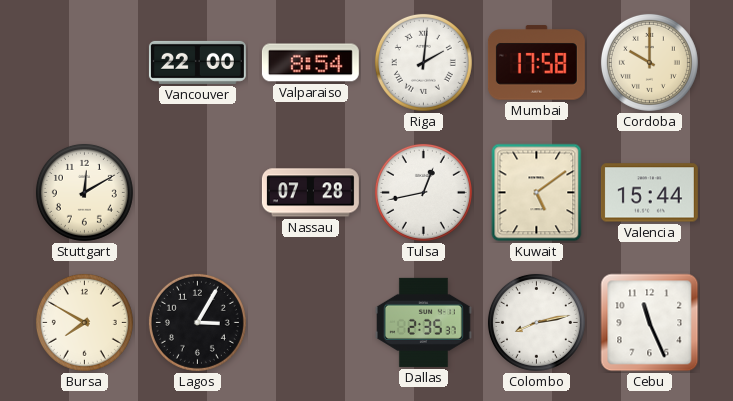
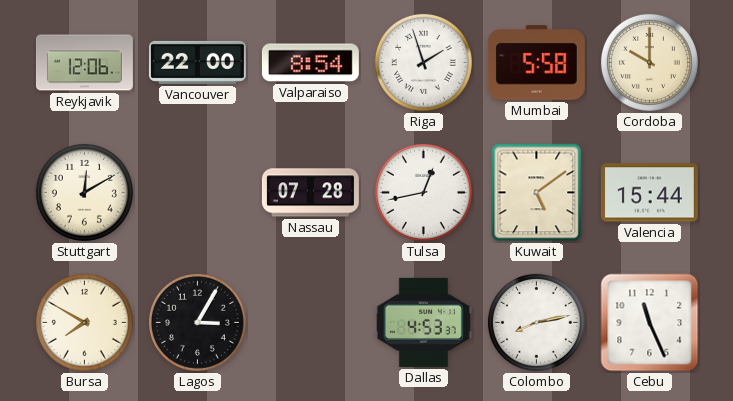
Reykjavik: none -> 12:06 (84, 63)
Riga: 2:01 -> 1:57 (423, 62)
Mumbai: 17:58 -> 5:58 (536, 63)
Dallas: 2:35 -> 4:53 (423, 322)
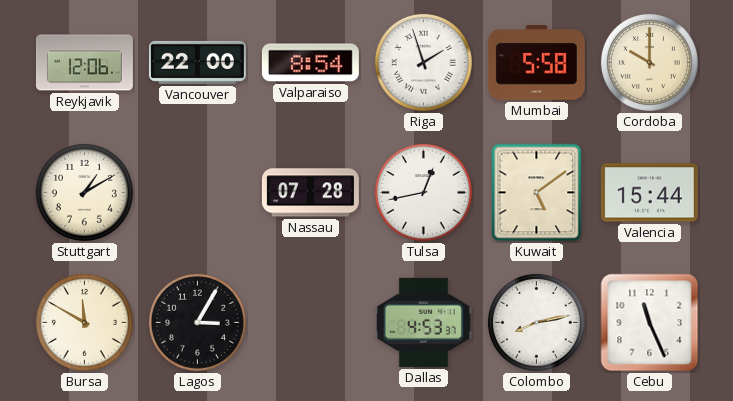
Stuttgart: 12:10 -> 1:10 (84, 192)
Bursa: 7:50 -> 11:50 (84, 322)
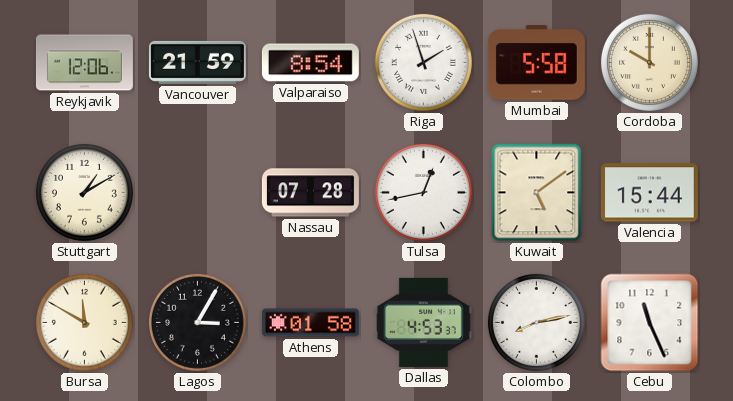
Vancouver: 22:00 -> 21:59 (197, 62)
Athens: none -> 01:58 (310, 323)
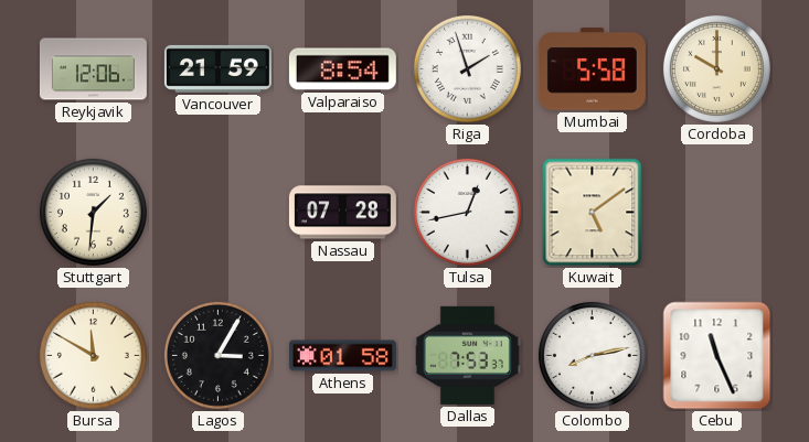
Stuttgart: 1:10 -> 1:31 (93, 212)
Valencia: 15:44 -> none (649, 193)
Dallas: 4:53 -> 7:53 (467, 355)
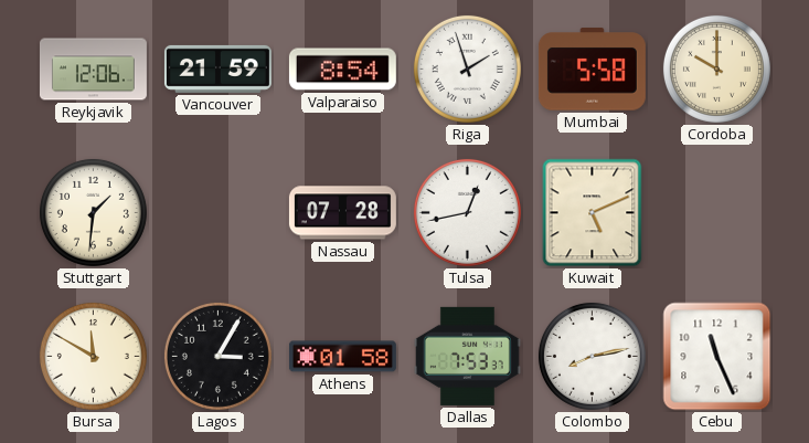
Kuwait: 5:09 -> 5:11 (593, 213)
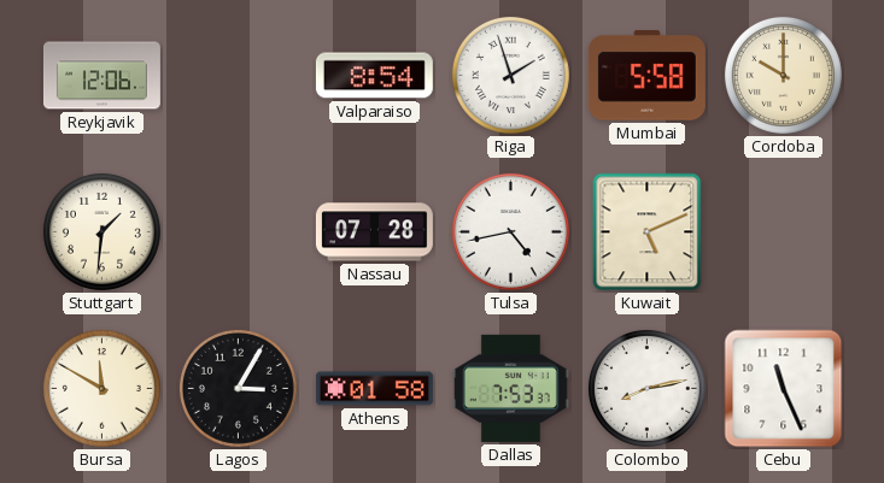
Vancouver: 21:59 -> none (217, 68)
Tulsa: 12:43 -> 4:43 (510, 231)
